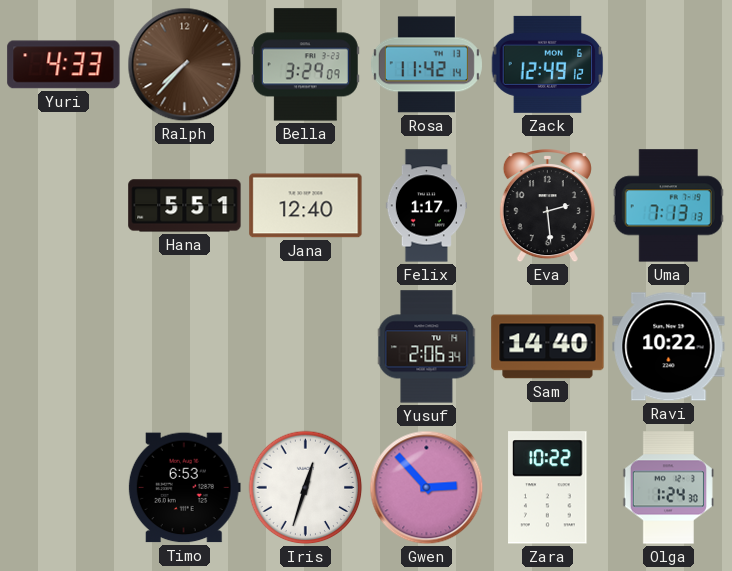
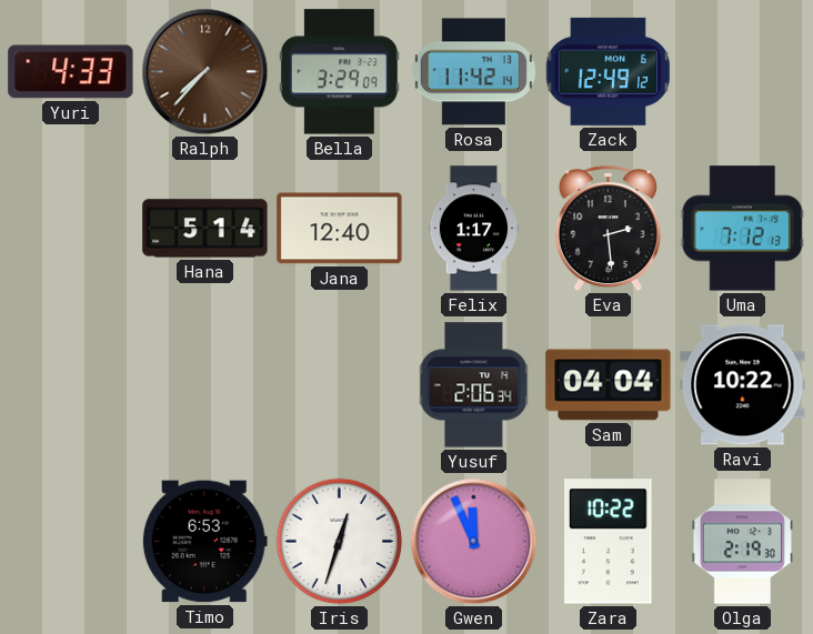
Hana: 5:51 -> 5:14 (205, 229)
Uma: 7:13 -> 7:12 (742, 229)
Sam: 14:40 -> 04:04 (609, 385)
Gwen: 2:53 -> 11:56 (474, 542)
Olga: 1:24 -> 2:19 (742, 542)
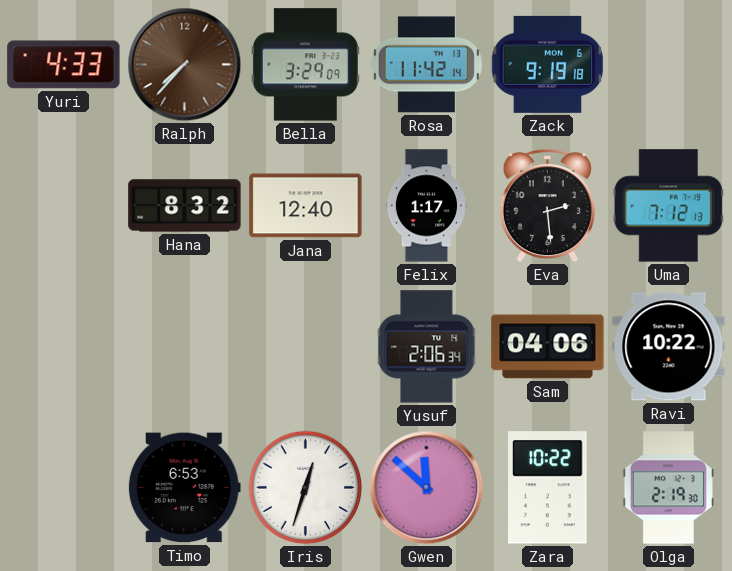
Zack: 12:49 -> 9:19 (548, 64)
Hana: 5:14 -> 8:32 (185, 206)
Sam: 04:04 -> 04:06 (548, 347)
Gwen: 11:56 -> 11:52 (427, 488)
